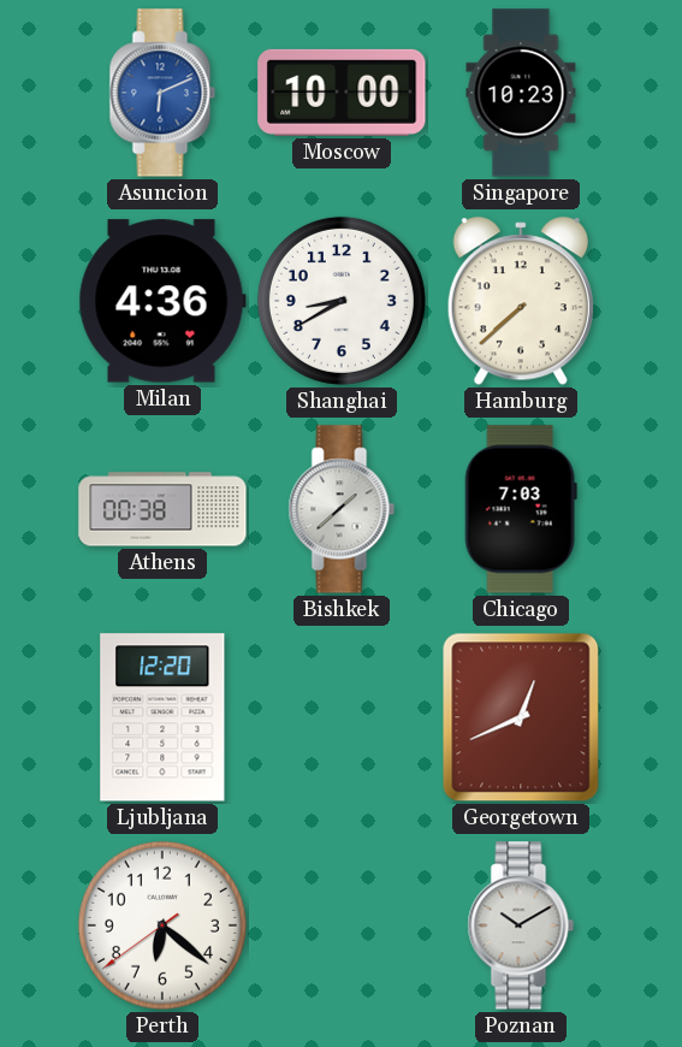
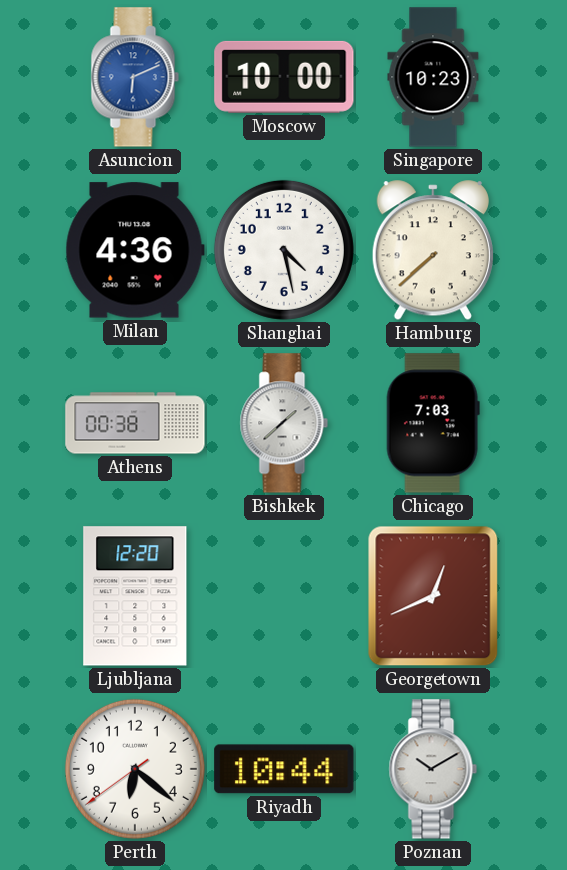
Shanghai: 8:40 -> 4:28 (284, 250)
Riyadh: none -> 10:44 (284, 769)
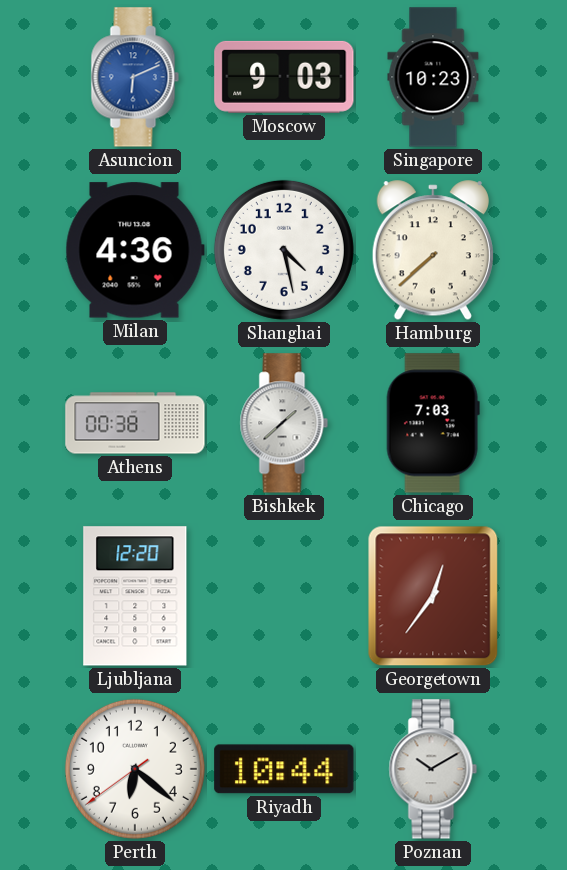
Moscow: 10:00 -> 9:03 (284, 77)
Georgetown: 12:41 -> 12:36 (433, 596)
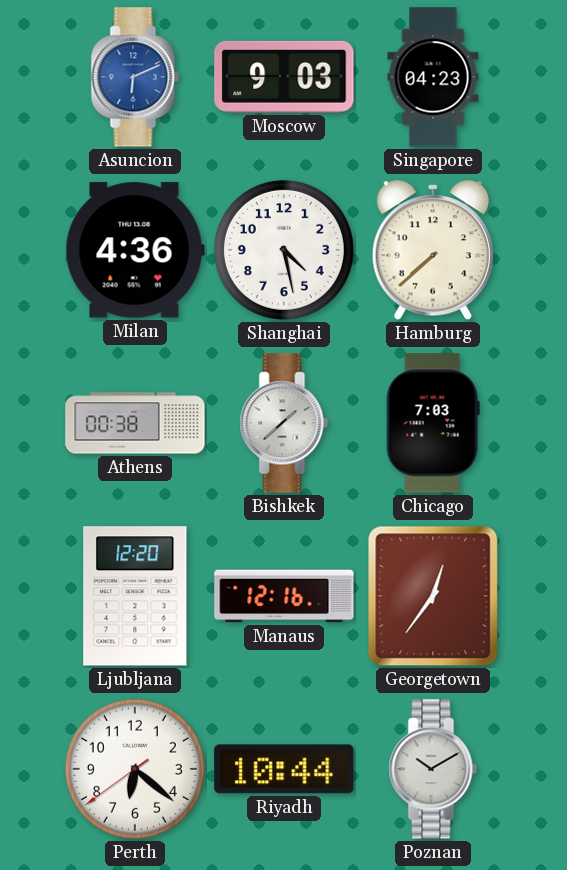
Singapore: 10:23 -> 04:23 (433, 77)
Manaus: none -> 12:16 (284, 596)
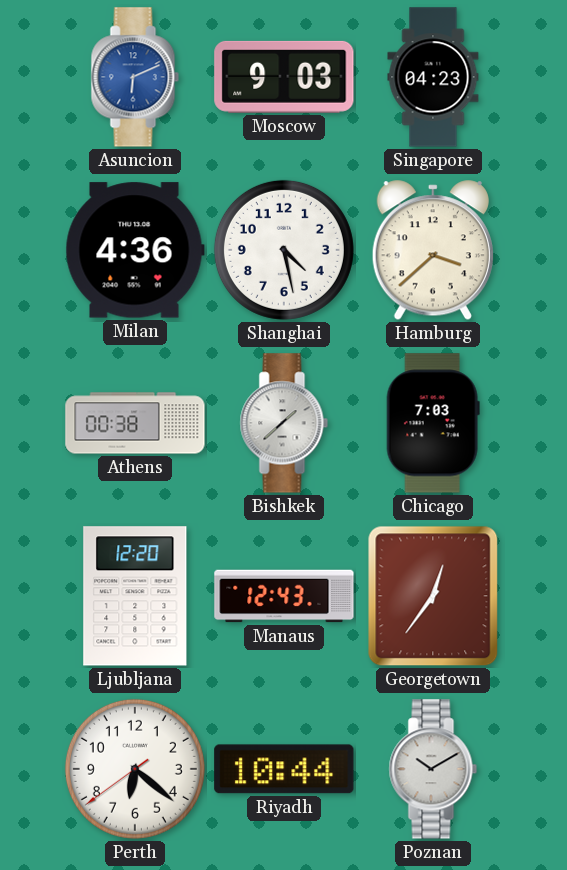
Hamburg: 7:38 -> 3:38 (433, 251)
Manaus: 12:16 -> 12:43 (284, 596)
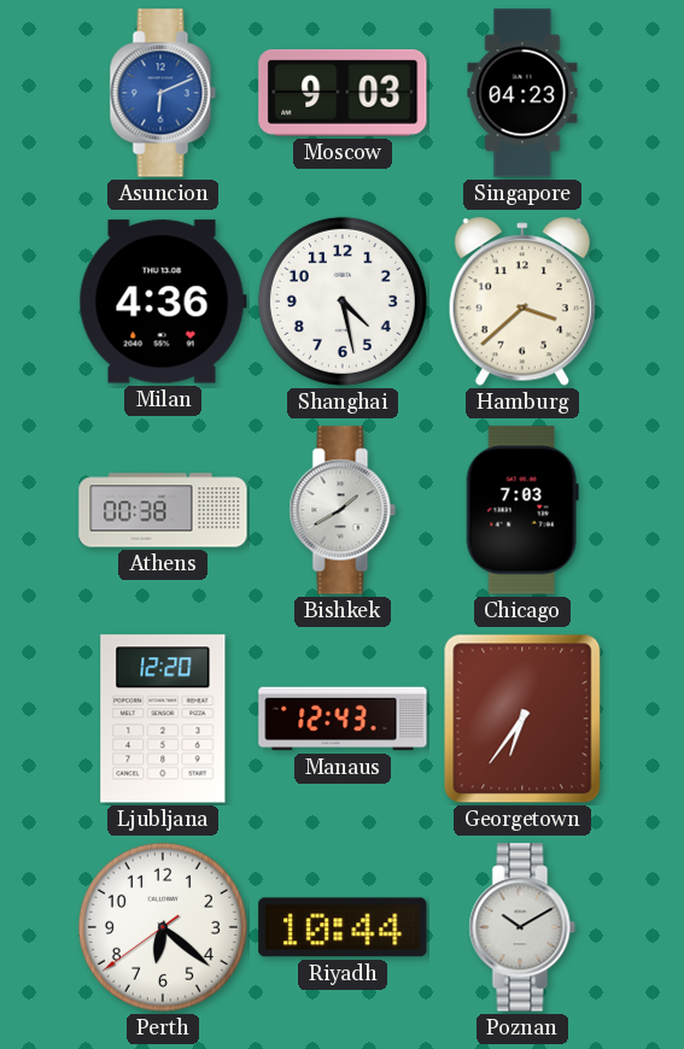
Bishkek: 1:38 -> 1:40 (343, 510)
Georgetown: 12:36 -> 6:36 (522, 719)
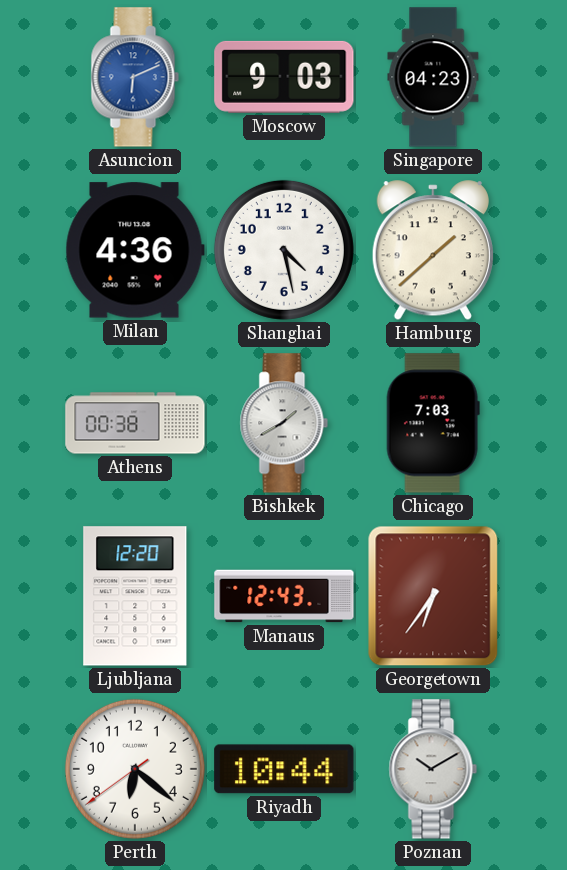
Hamburg: 3:38 -> 1:38 (433, 251)
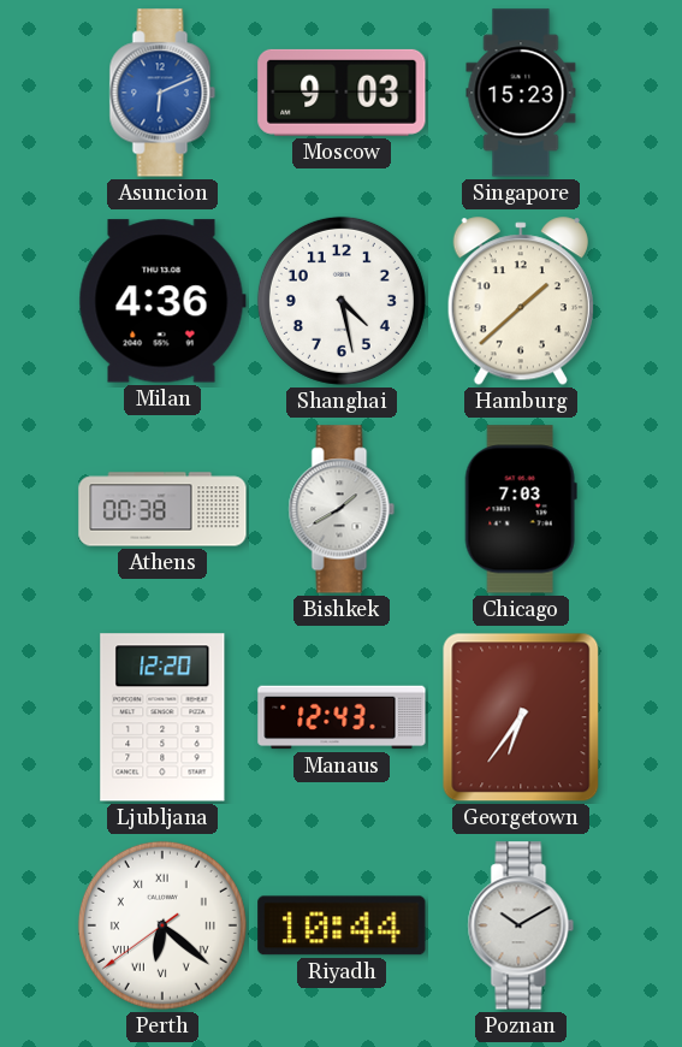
Singapore: 04:23 -> 15:23 (521, 93)
Perth numerals: Arabic -> Roman (162, 925)
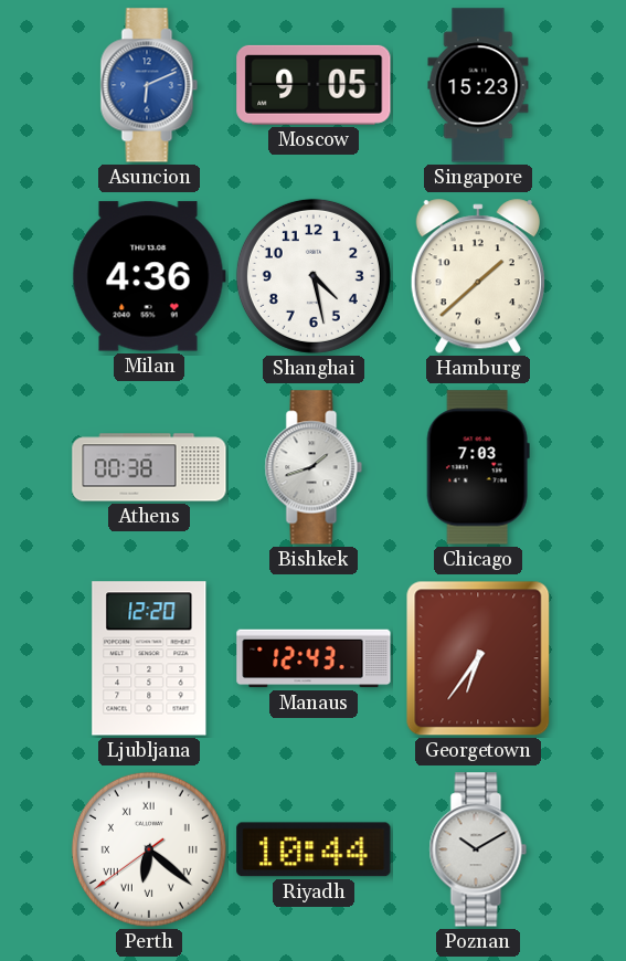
Moscow: 9:03 -> 9:05 (314, 85)
Bishkek: 1:40 -> 1:42 (314, 467)
